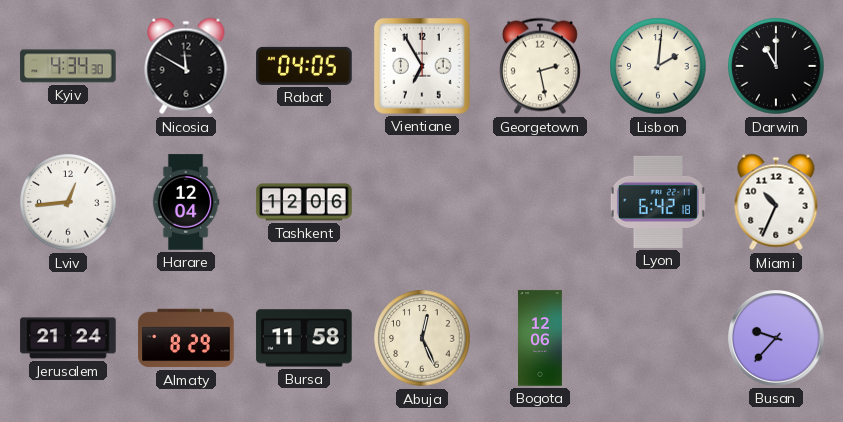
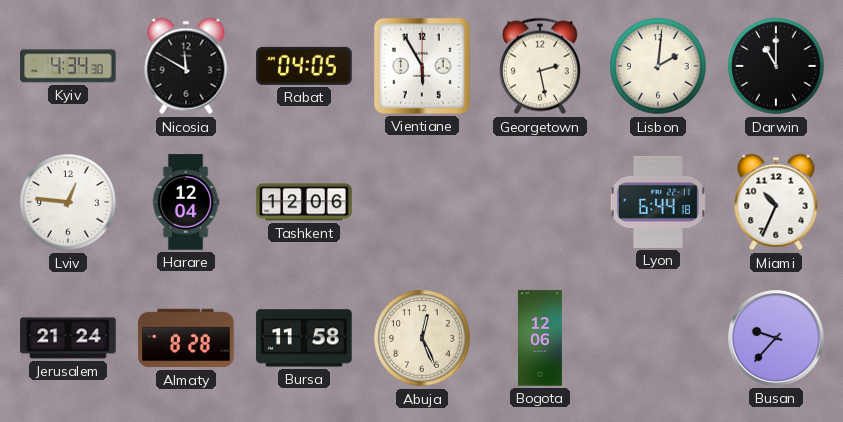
Vientiane: 6:55 -> 5:55 (422, 66)
Lviv: 12:44 -> 12:46 (68, 202)
Lyon: 6:42 -> 6:44 (658, 202)
Almaty: 8:29 -> 8:28 (186, 338)
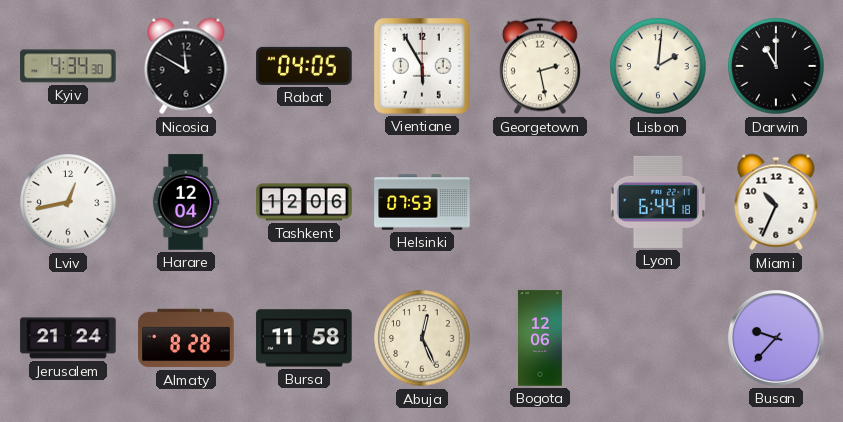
Lviv: 12:46 -> 12:43 (68, 202)
Helsinki: none -> 07:53 (422, 202)
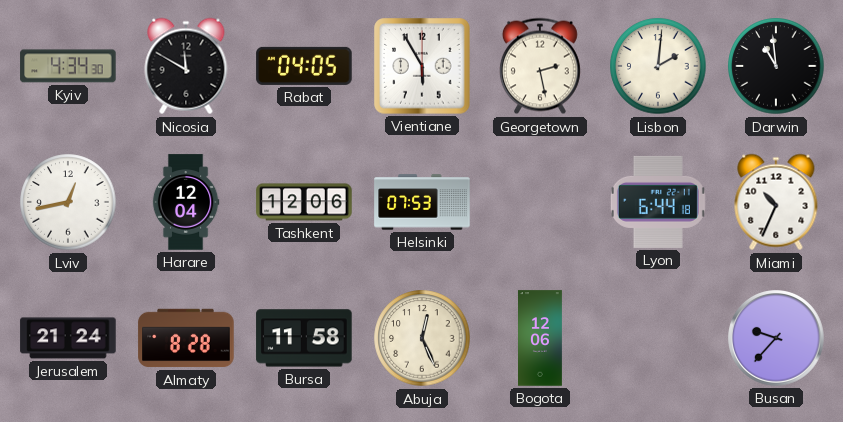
Darwin: 11:00 -> 10:59 (776, 66)
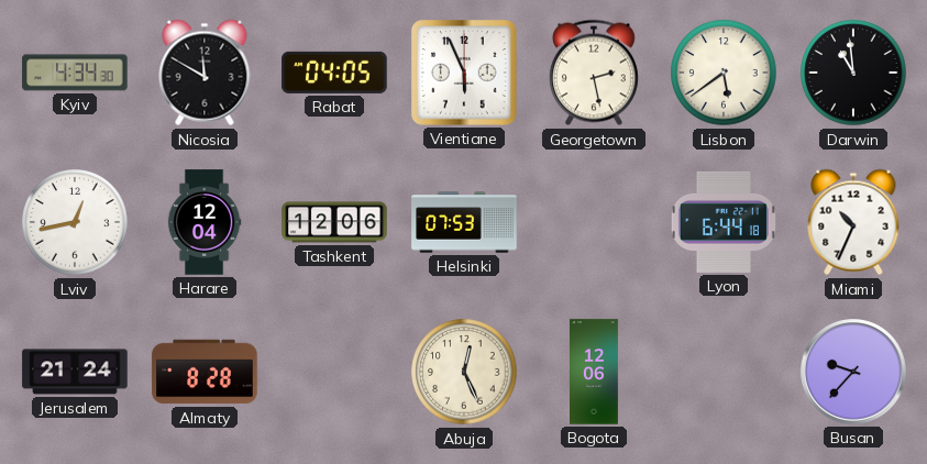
Vientiane: 5:55 -> 5:56 (464, 73)
Lisbon: 2:01 -> 5:39 (724, 73)
Bursa: 11:58 -> none (304, 338)
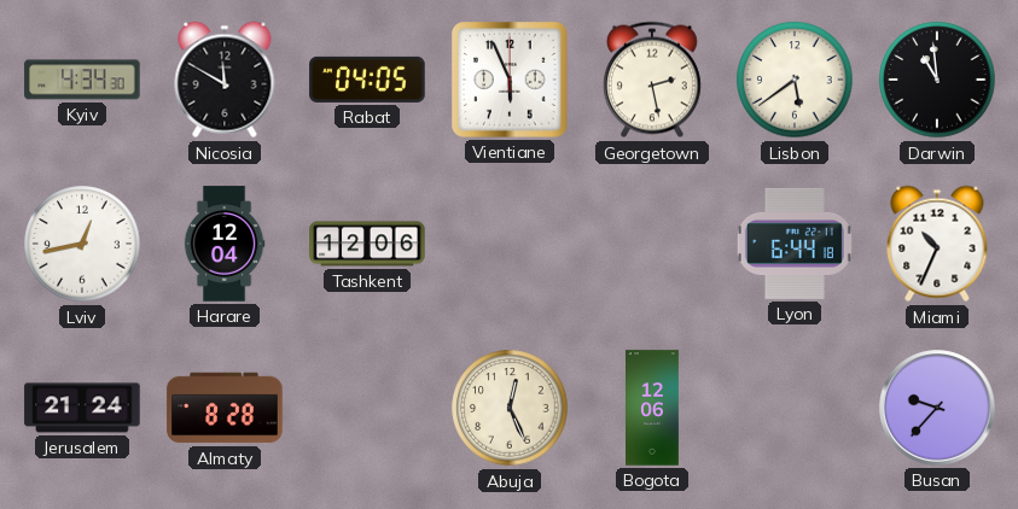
Helsinki: 07:53 -> none (464, 222)
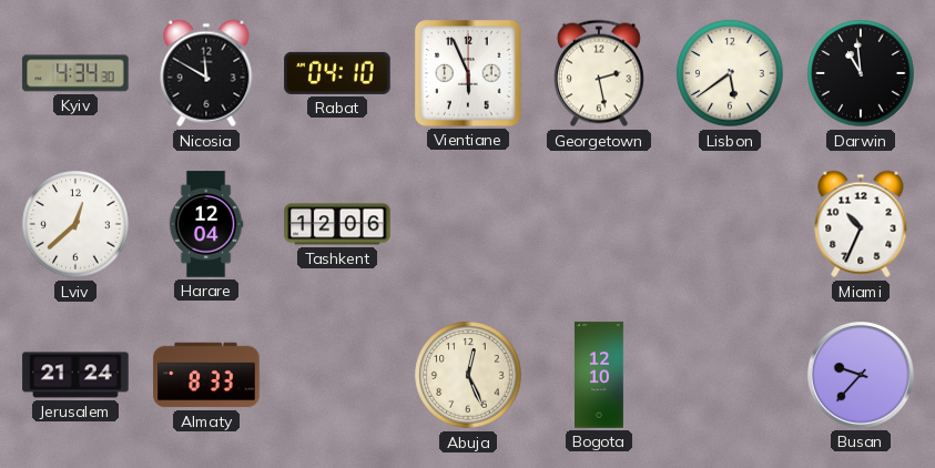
Rabat: 04:05 -> 04:10 (337, 73)
Lviv: 12:43 -> 12:38 (75, 224)
Lyon: 6:44 -> none (795, 244)
Almaty: 8:28 -> 8:33 (206, 375)
Bogota: 12:06 -> 12:10 (600, 375)
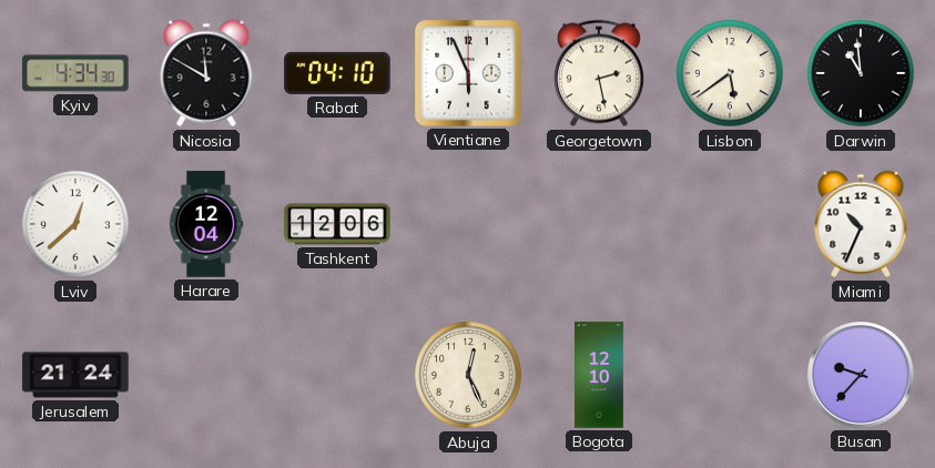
Almaty: 8:33 -> none (206, 375)
